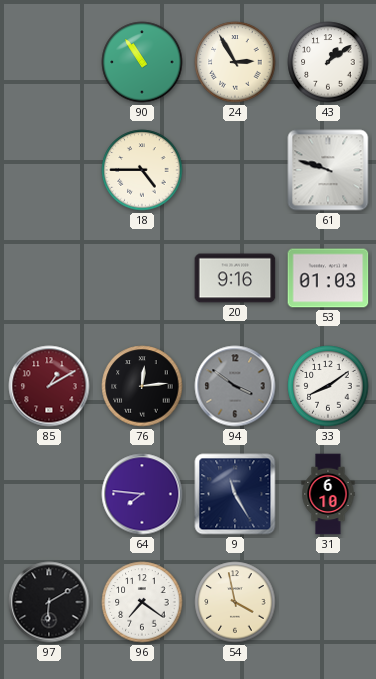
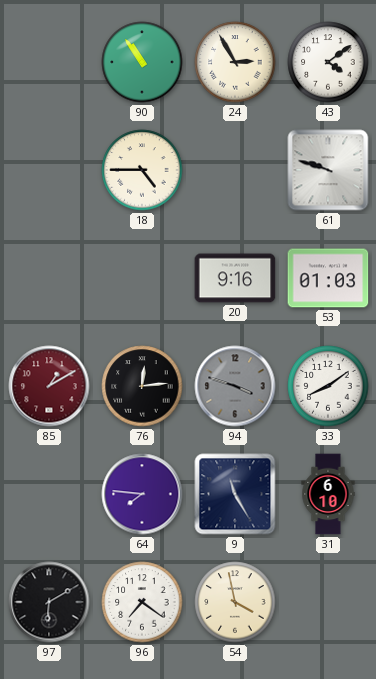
43: 1:09 -> 4:09 (328, 62)
94: 3:51 -> 3:48 (235, 386)
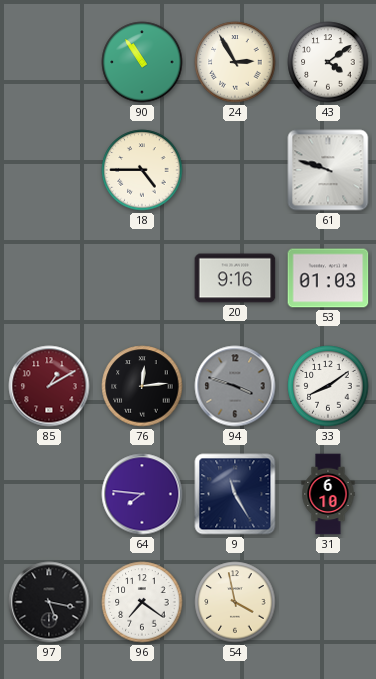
97: 6:10 -> 5:17 (49, 602)
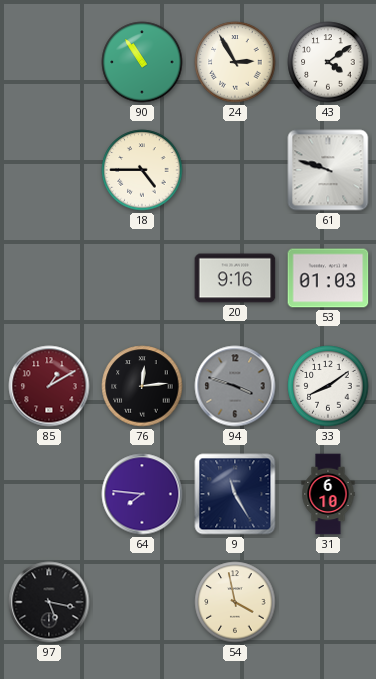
96: 7:21 -> none (142, 602)
